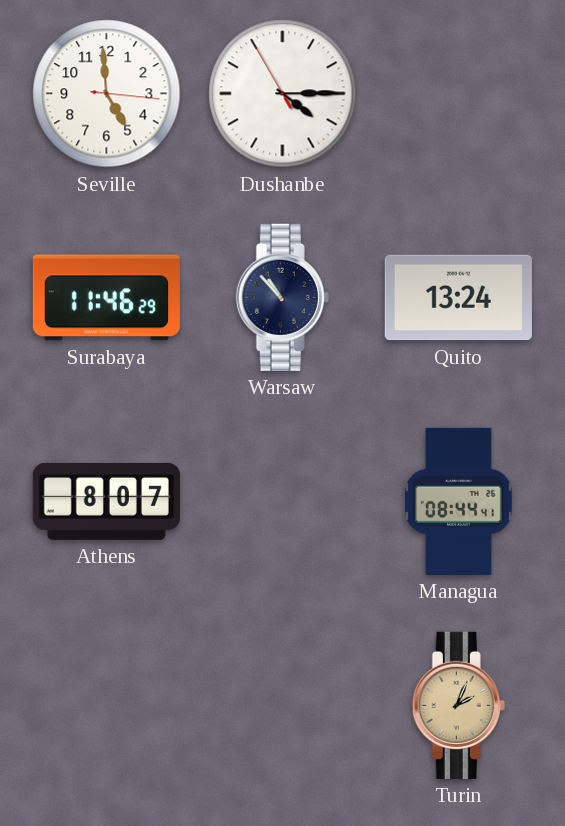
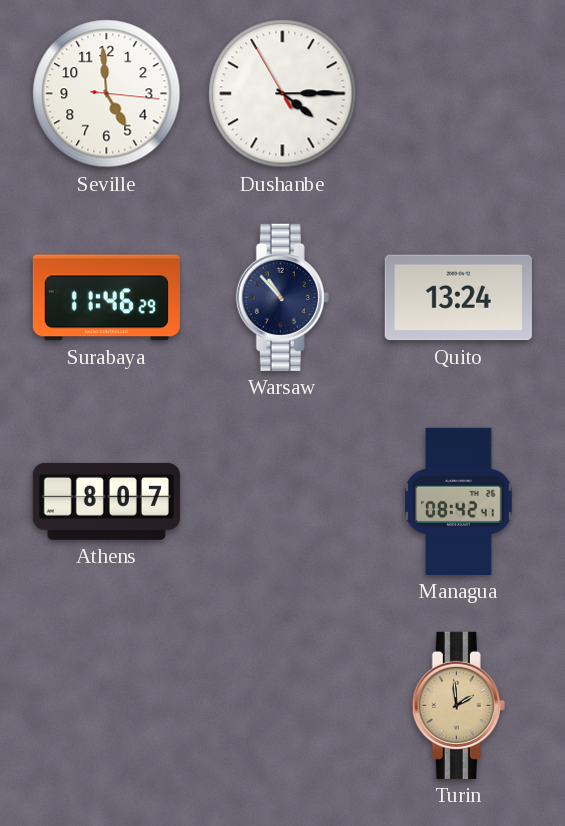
Managua: 08:44 -> 08:42 (459, 501)
Turin: 2:04 -> 1:59 (458, 705)
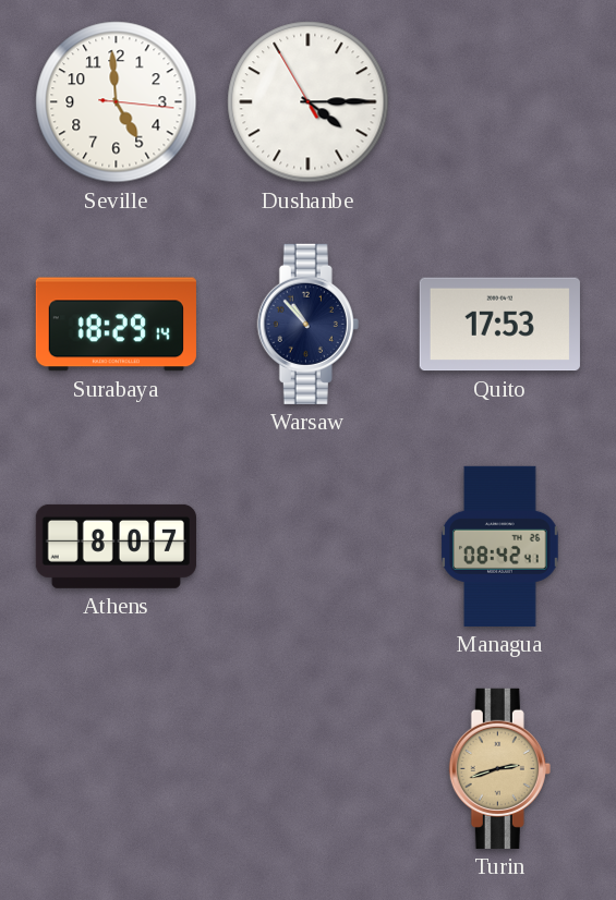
Surabaya: 11:46 -> 18:29 (116, 325)
Quito: 13:24 -> 17:53 (499, 325)
Turin: 1:59 -> 2:42 (499, 768)
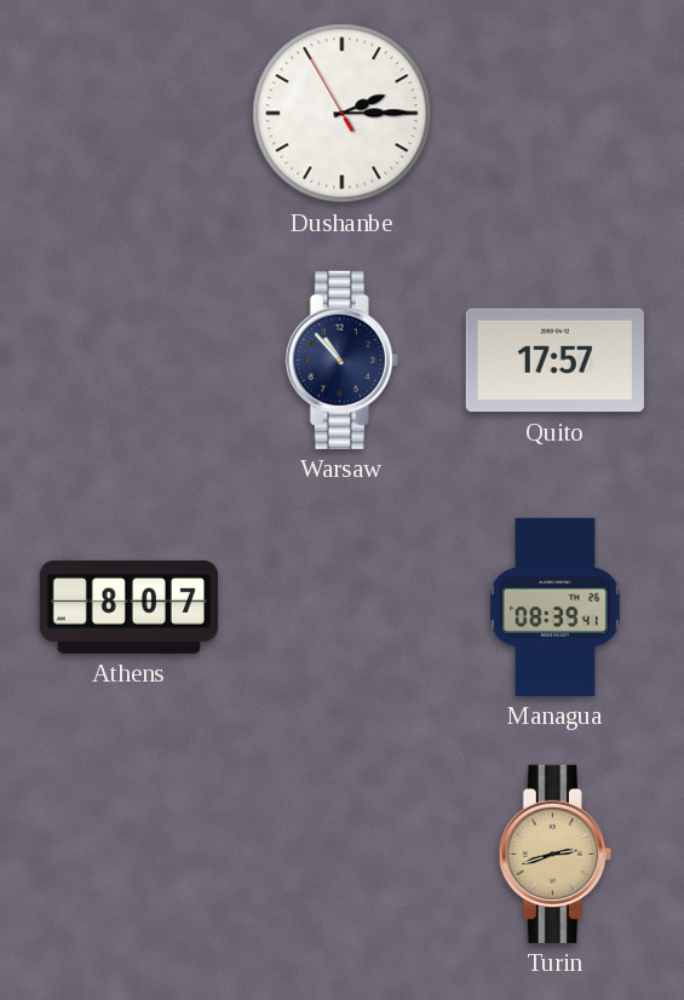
Seville: 4:59 -> none (117, 102)
Dushanbe: 4:14 -> 2:14 (343, 114)
Surabaya: 18:29 -> none (116, 325)
Quito: 17:53 -> 17:57 (554, 361)
Managua: 08:42 -> 08:39 (556, 607)
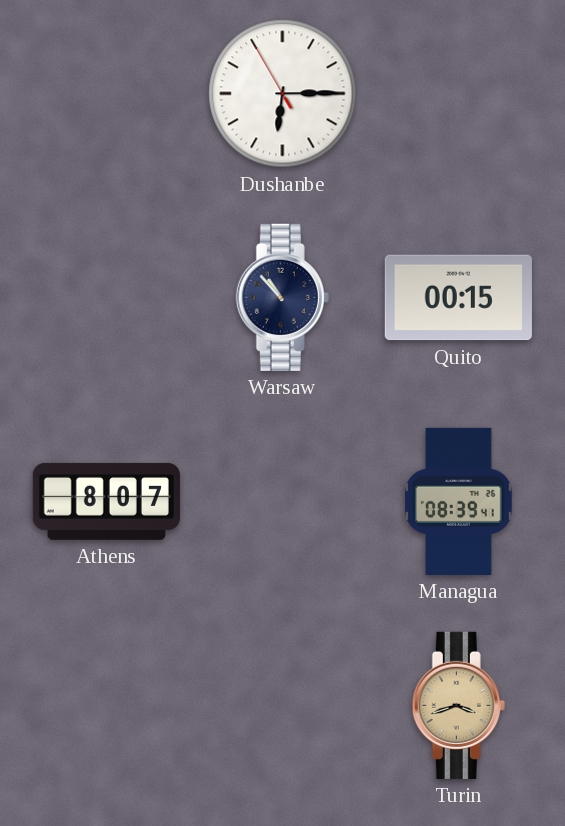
Dushanbe: 2:14 -> 6:14 (283, 94)
Quito: 17:57 -> 00:15 (458, 298)
Turin: 2:42 -> 3:42 (458, 705)
